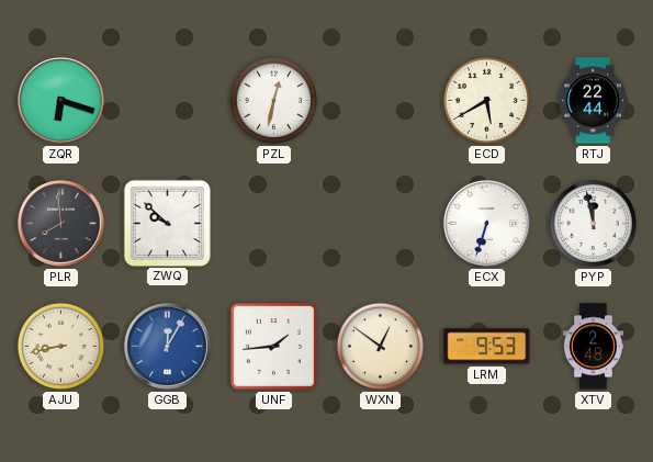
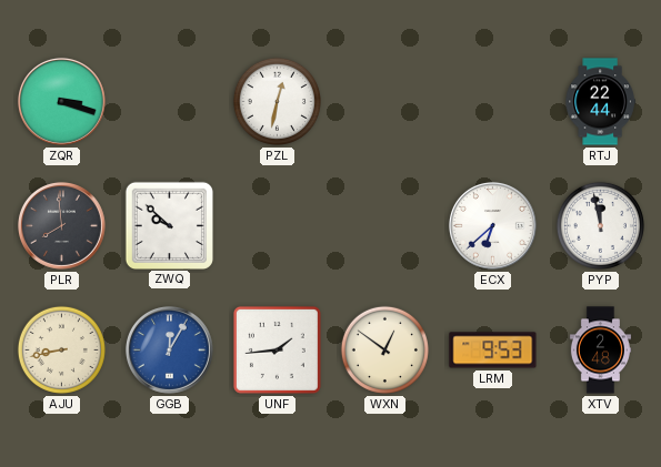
ZQR: 6:18 -> 3:18 (61, 101)
ECD: 5:40 -> none (486, 100)
ECX: 6:33 -> 6:38 (492, 225)
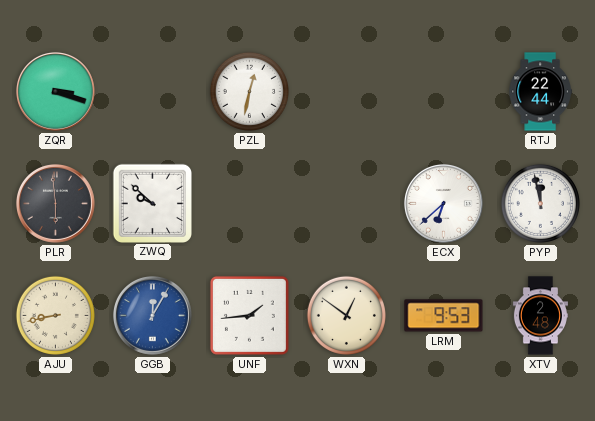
PLR: 7:59 -> 5:59 (55, 203)
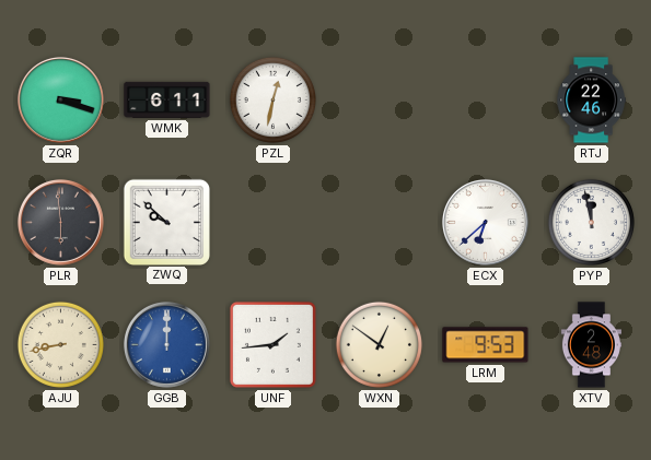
WMK: none -> 6:11 (167, 99)
RTJ: 22:44 -> 22:46 (591, 101)
GGB: 12:05 -> 12:00 (166, 344)
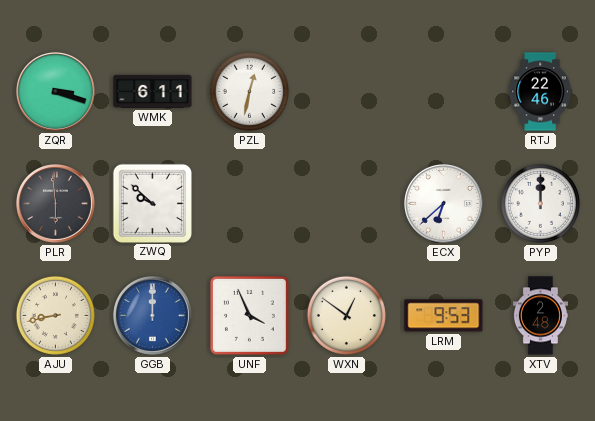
PYP: 11:58 -> 12:00 (540, 203)
UNF: 1:44 -> 3:56 (249, 315)
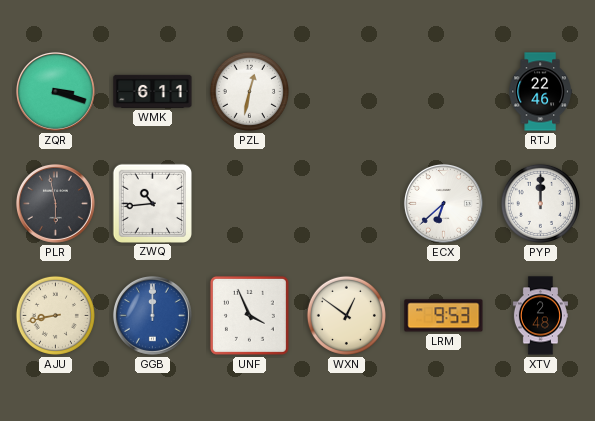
PLR: 5:59 -> 5:58 (55, 203)
ZWQ: 9:52 -> 10:44 (152, 203)
